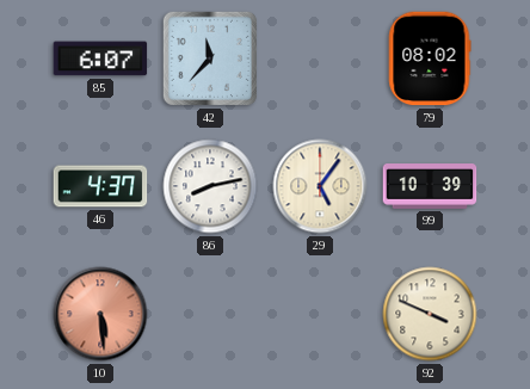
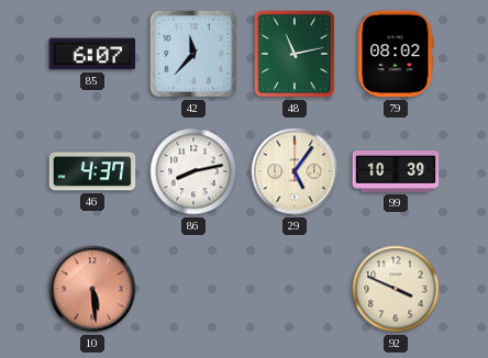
48: none -> 11:13 (295, 54)
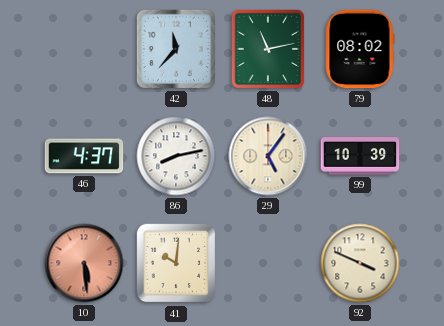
85: 6:07 -> none (92, 54)
41: none -> 10:01 (176, 263)
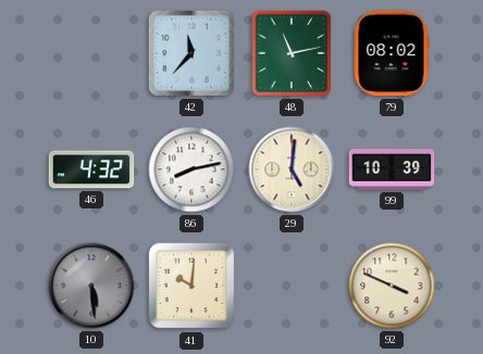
46: 4:37 -> 4:32 (91, 169)
29: 5:06 -> 5:01 (292, 169)
10 dial: salmon -> grey (91, 286)
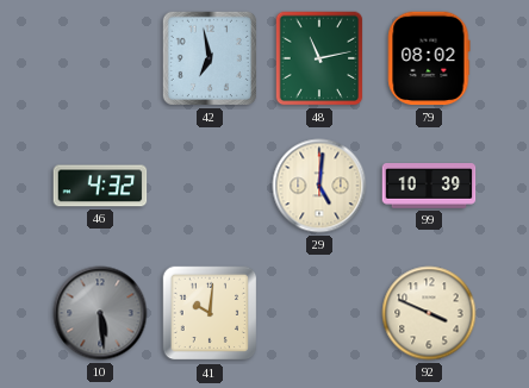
42: 11:37 -> 6:58 (210, 58)
86: 8:13 -> none (191, 169)
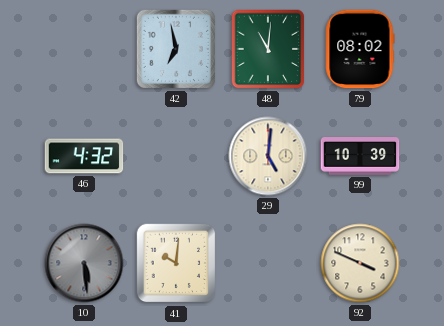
48: 11:13 -> 11:01 (268, 49)
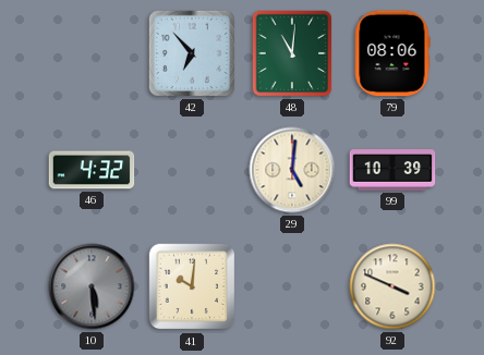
42: 6:58 -> 6:53 (192, 53)
79: 08:02 -> 08:06 (392, 53)
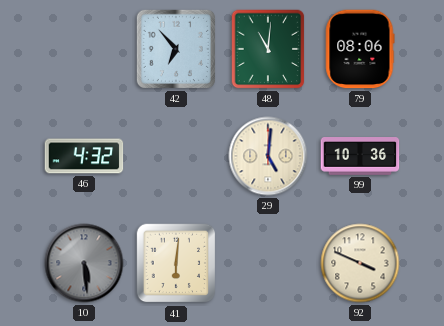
99: 10:39 -> 10:36 (360, 157)
41: 10:01 -> 6:01 (176, 263)
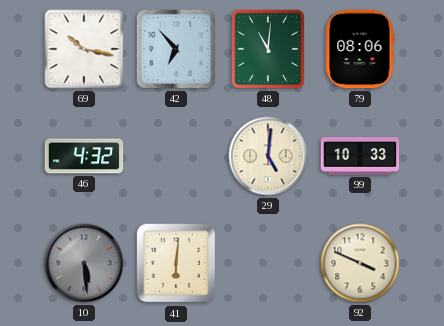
69: none -> 10:17 (84, 49)
99: 10:36 -> 10:33 (360, 157)
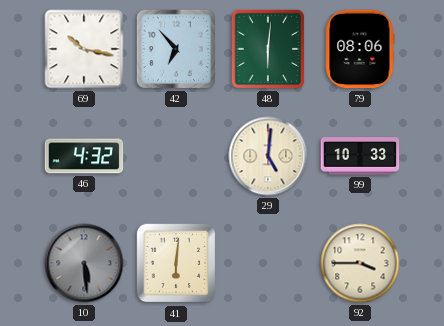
48: 11:01 -> 6:01 (268, 49)
92: 3:49 -> 3:45 (360, 263)
